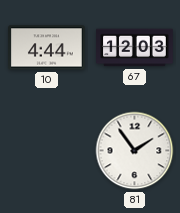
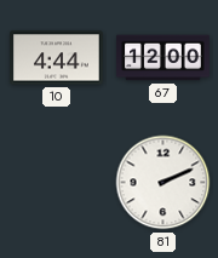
67: 12:03 -> 12:00 (163, 58)
81: 1:54 -> 2:11 (163, 183)
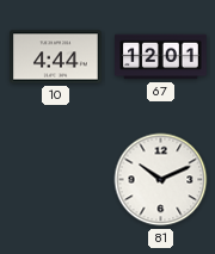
67: 12:00 -> 12:01 (161, 57)
81: 2:11 -> 10:11 (161, 180)
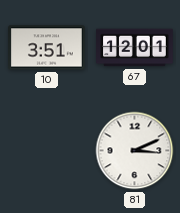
10: 4:44 -> 3:51 (47, 48)
81: 10:11 -> 3:11 (135, 151)
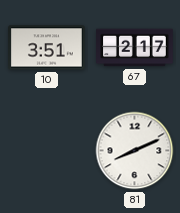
67: 12:01 -> 2:17 (135, 48)
81: 3:11 -> 8:11 (135, 151)
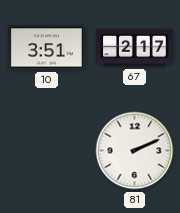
81: 8:11 -> 2:11 (135, 151)
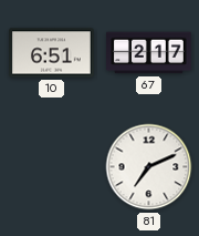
10: 3:51 -> 6:51 (52, 53)
81: 2:11 -> 7:11 (149, 167)
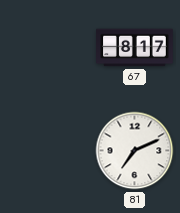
10: 6:51 -> none (52, 53)
67: 2:17 -> 8:17 (135, 48)
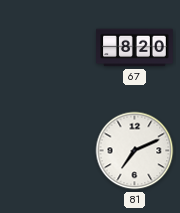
67: 8:17 -> 8:20 (135, 48)
